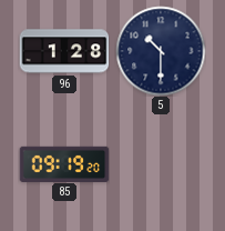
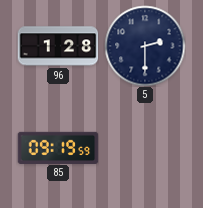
5: 10:30 -> 2:30 (145, 46)
85: 09:19:20 -> 09:19:59 (58, 147)
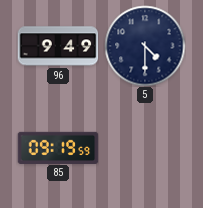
96: 1:28 -> 9:49 (58, 46)
5: 2:30 -> 4:30 (145, 46)
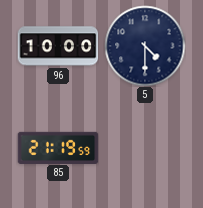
96: 9:49 -> 10:00 (58, 46)
85: 09:19 -> 21:19 (58, 147)
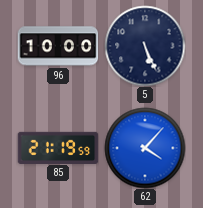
5: 4:30 -> 5:26 (145, 46)
62: none -> 4:07 (145, 148)
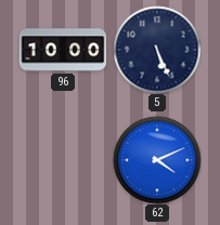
85: 21:19 -> none (58, 147)
62: 4:07 -> 4:11 (157, 160)
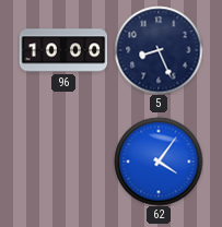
5: 5:26 -> 8:26 (159, 50)
62: 4:11 -> 4:06 (159, 162)
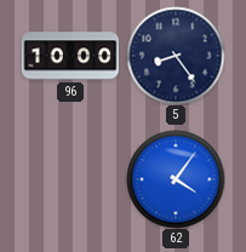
5: 8:26 -> 8:24 (176, 56)
